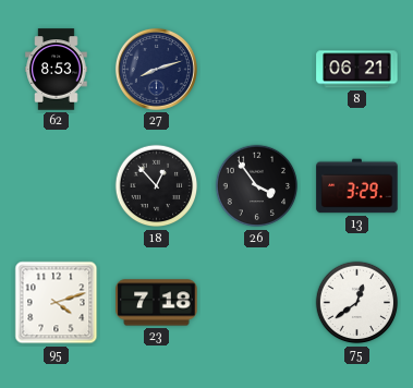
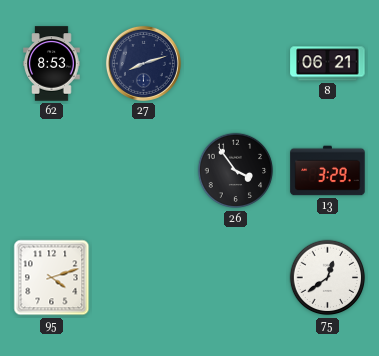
18: 12:53 -> none (157, 186)
23: 7:18 -> none (157, 303)
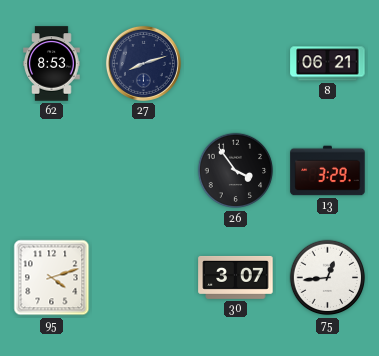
30: none -> 3:07 (236, 277)
75: 12:39 -> 12:44 (328, 278)
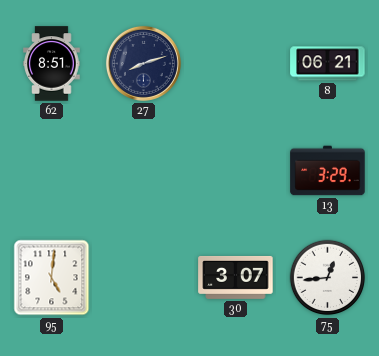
62: 8:53 -> 8:51 (52, 64)
26: 3:54 -> none (236, 171)
95: 4:12 -> 5:01 (52, 278)
